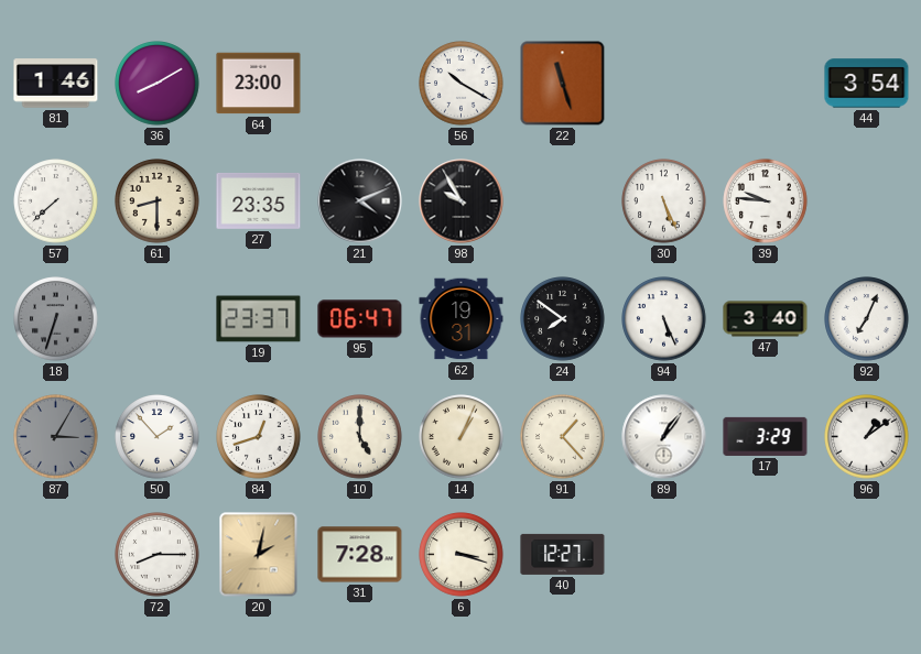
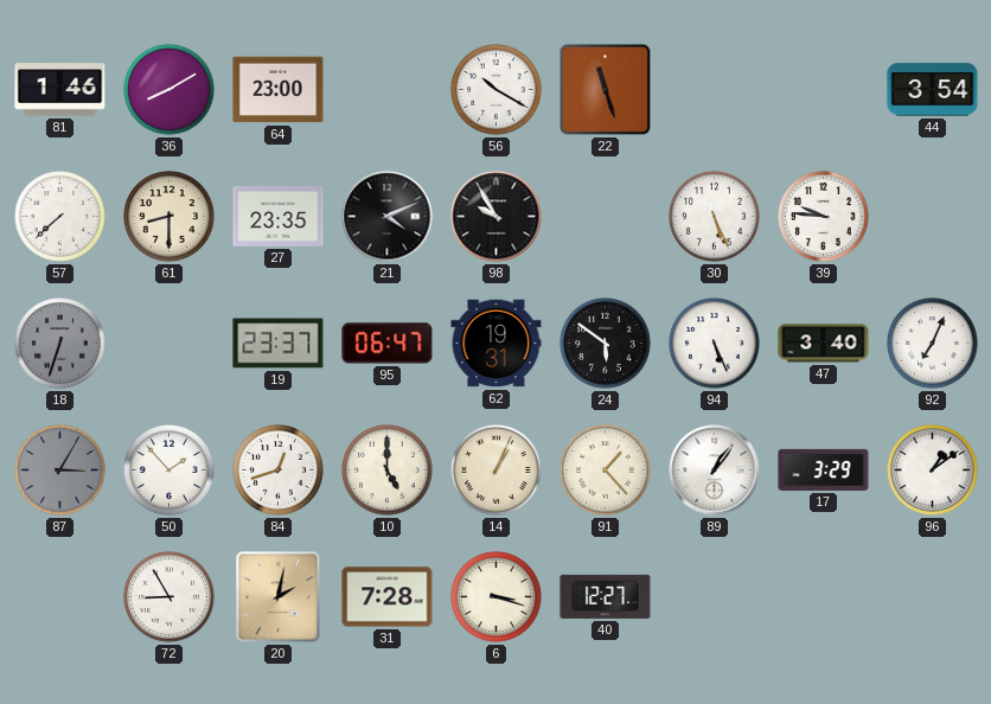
24: 7:51 -> 5:51 (606, 344)
72: 8:15 -> 8:55 (170, 597)
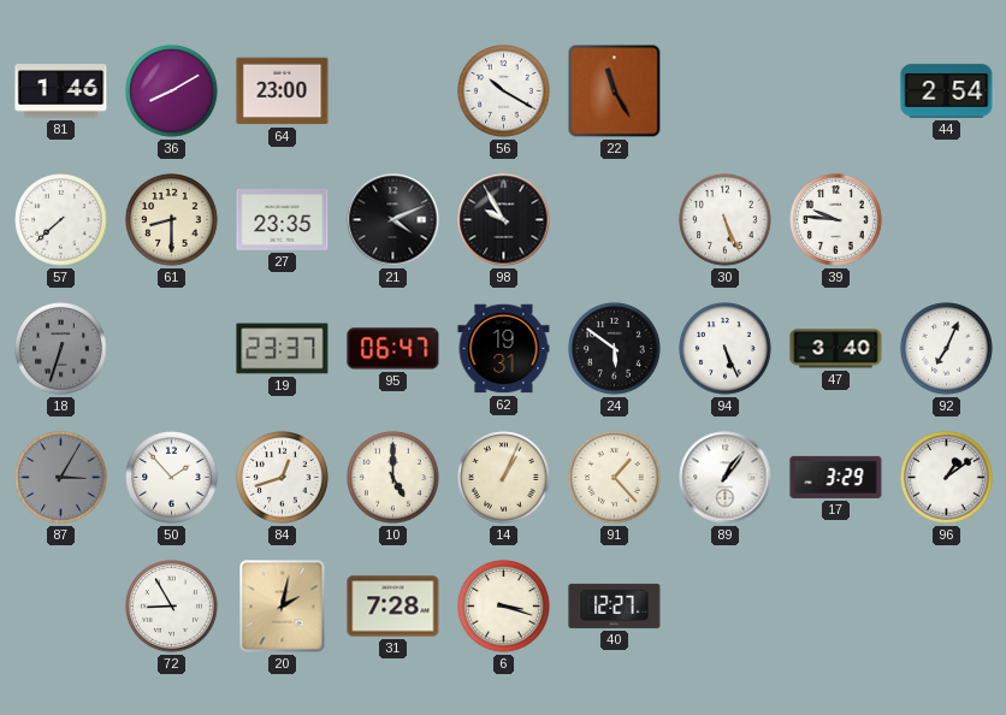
22: 11:27 -> 11:25 (615, 91)
44: 3:54 -> 2:54 (947, 91)
